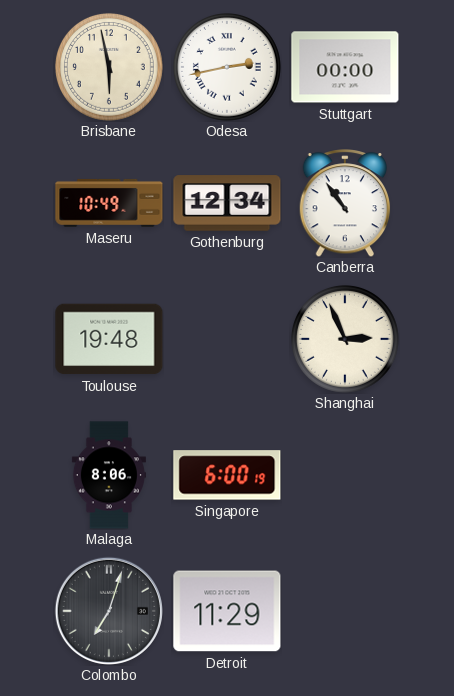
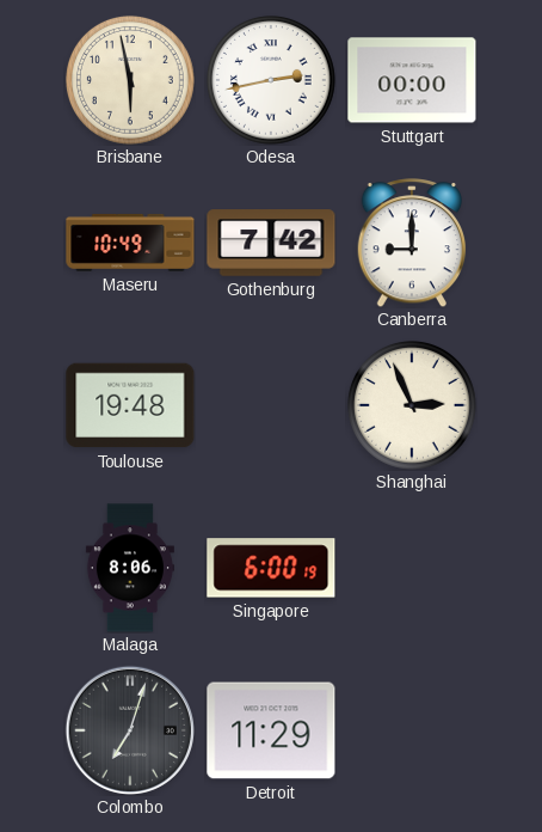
Gothenburg: 12:34 -> 7:42 (271, 243)
Canberra: 10:54 -> 9:00 (412, 243)
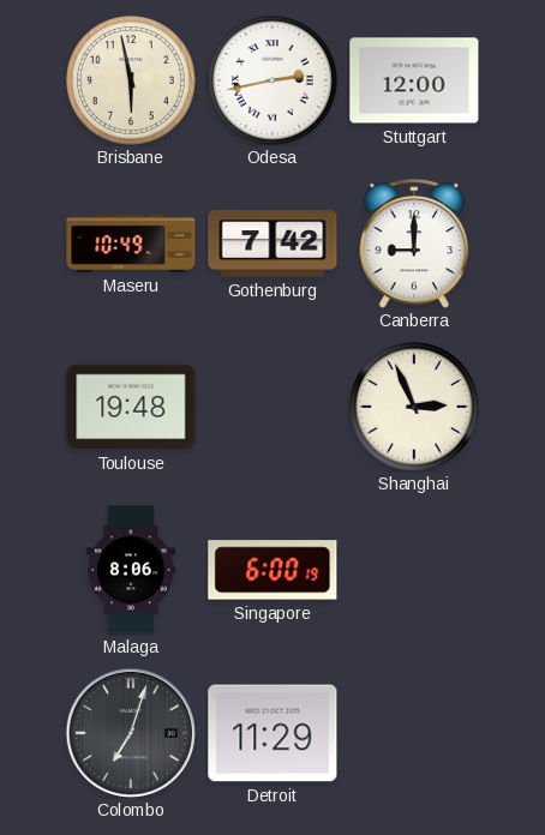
Stuttgart: 00:00 -> 12:00 (414, 80)
